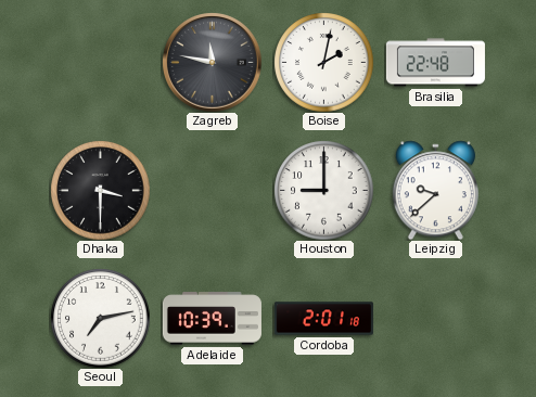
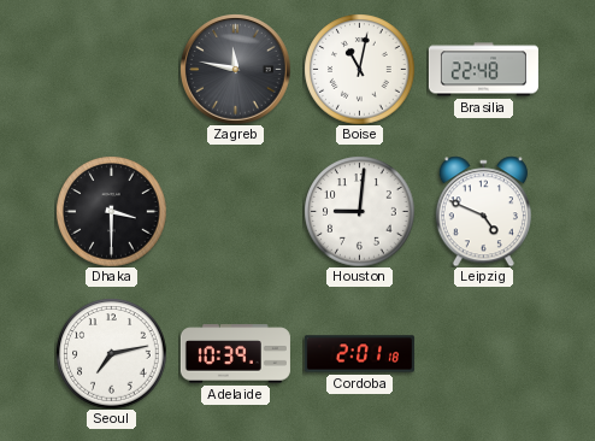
Boise: 2:02 -> 11:02 (359, 69)
Houston: 9:00 -> 9:01 (359, 211)
Leipzig: 9:38 -> 4:49 (483, 211)
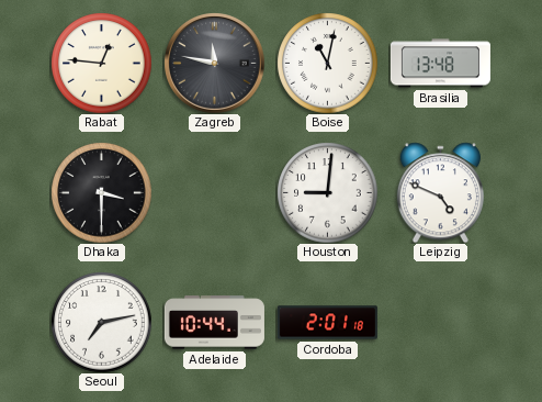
Rabat: none -> 12:46 (101, 63)
Brasilia: 22:48 -> 13:48 (440, 64)
Adelaide: 10:39 -> 10:44 (214, 323)
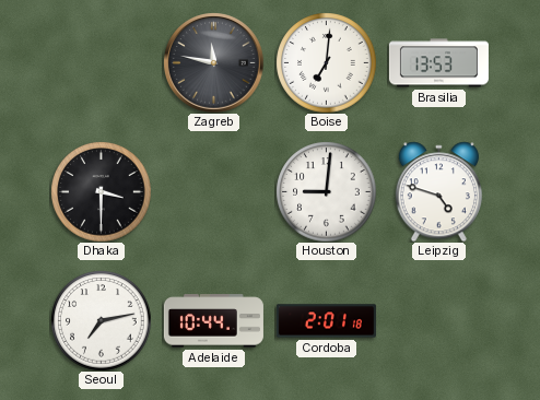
Rabat: 12:46 -> none (101, 63)
Boise: 11:02 -> 7:01 (326, 62)
Brasilia: 13:48 -> 13:53 (438, 63)
Leipzig: 4:49 -> 4:48 (438, 191)
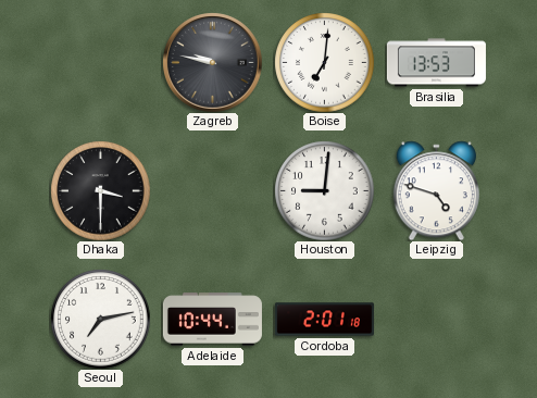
Zagreb: 11:47 -> 9:47 (212, 62)
